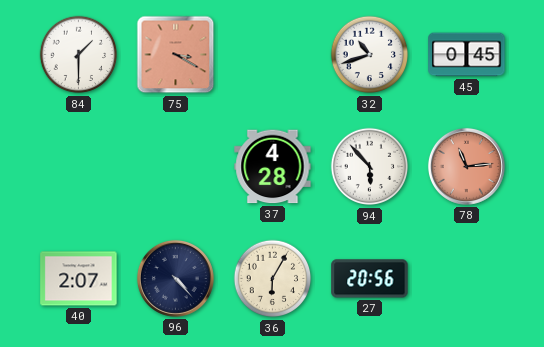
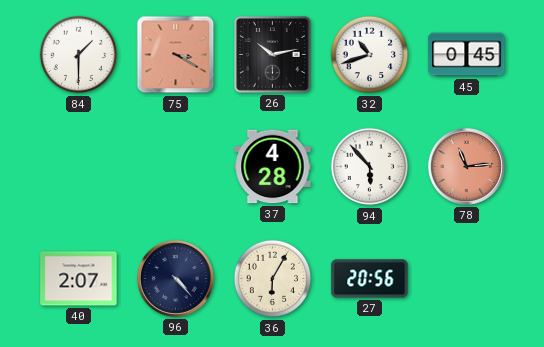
26: none -> 10:13 (273, 55)
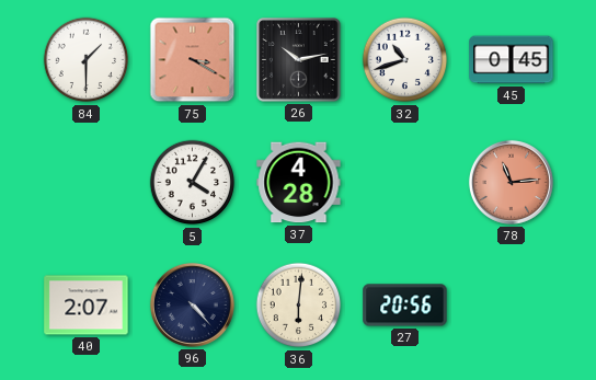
5: none -> 4:05 (193, 183)
94: 5:53 -> none (370, 167)
36: 6:05 -> 6:01 (299, 306)
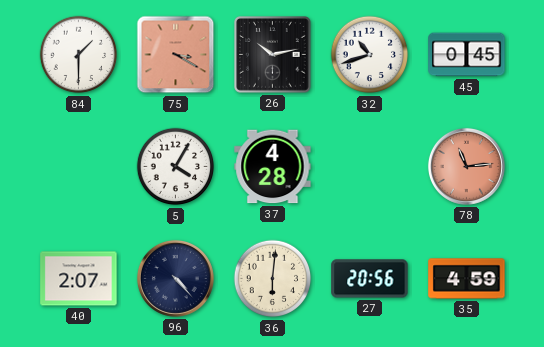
35: none -> 4:59 (467, 279)
